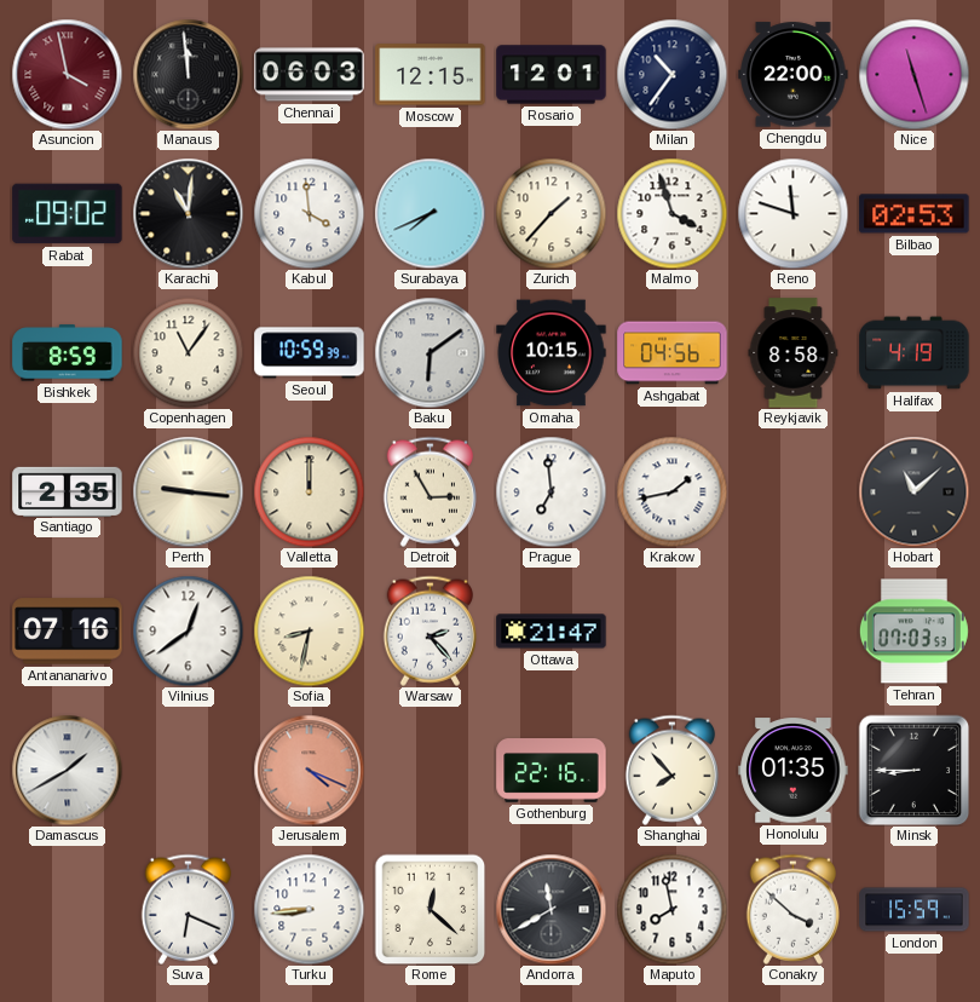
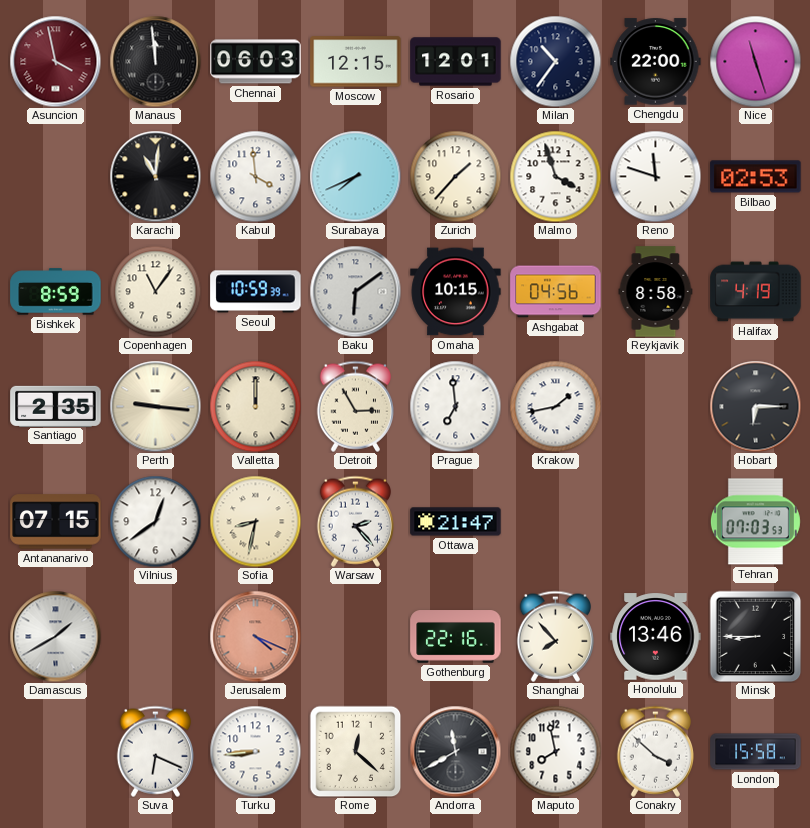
Rabat: 09:02 -> none (68, 214)
Hobart: 11:08 -> 6:15 (755, 406)
Antananarivo: 07:16 -> 07:15 (56, 522)
Honolulu: 01:35 -> 13:46 (656, 637)
London: 15:59 -> 15:58 (756, 752)
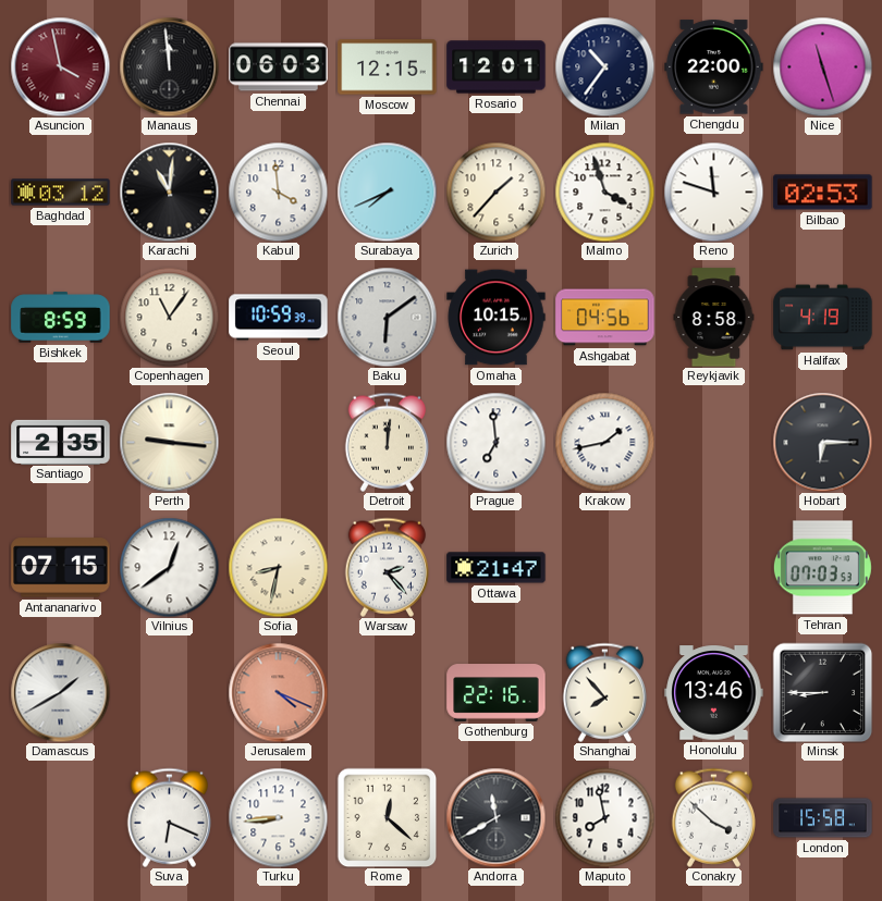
Baghdad: none -> 03:12 (61, 193)
Valletta: 12:00 -> none (255, 406)
Detroit: 2:55 -> 12:01 (387, 442)
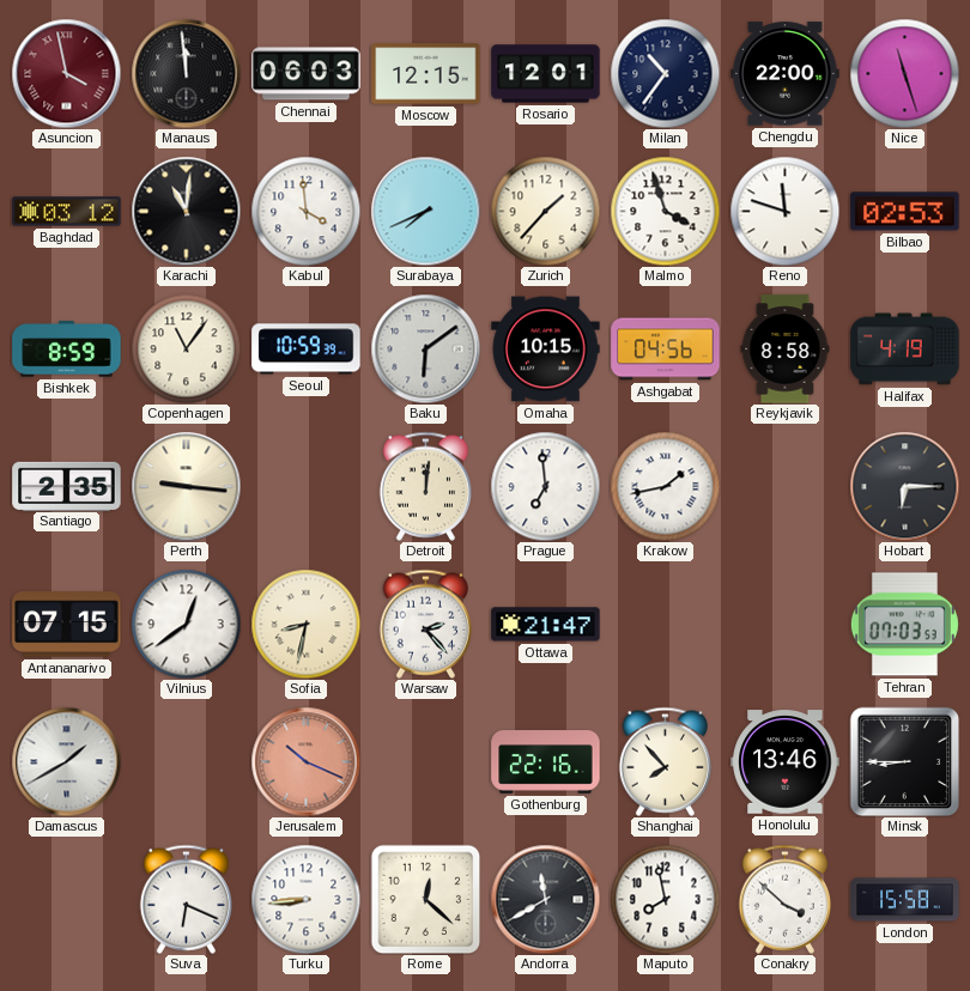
Jerusalem: 4:19 -> 10:19 (305, 761)
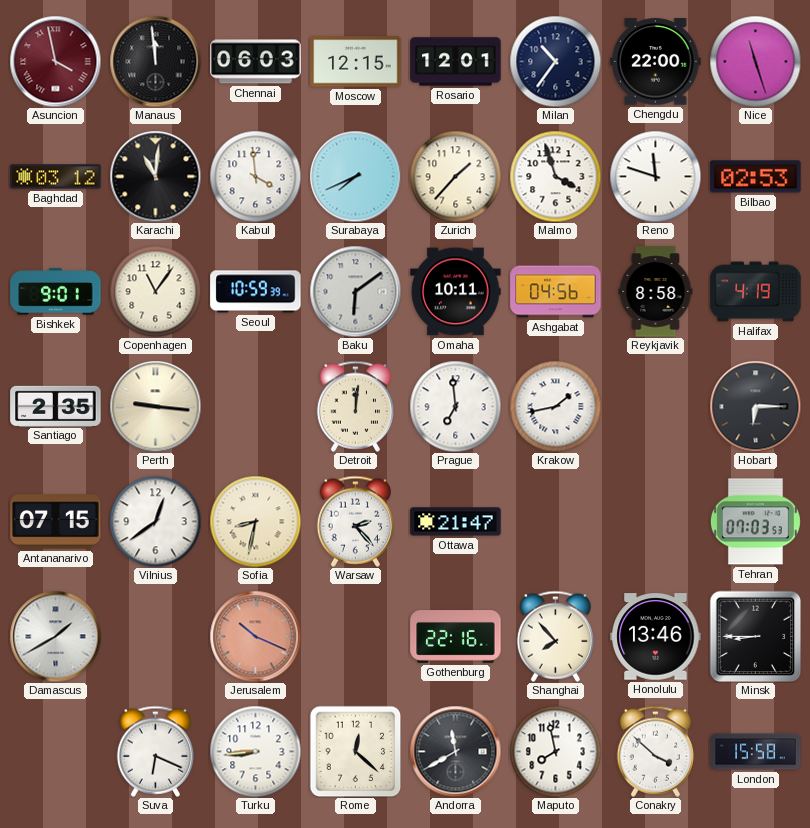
Bishkek: 8:59 -> 9:01 (56, 292)
Omaha: 10:15 -> 10:11 (456, 292)
